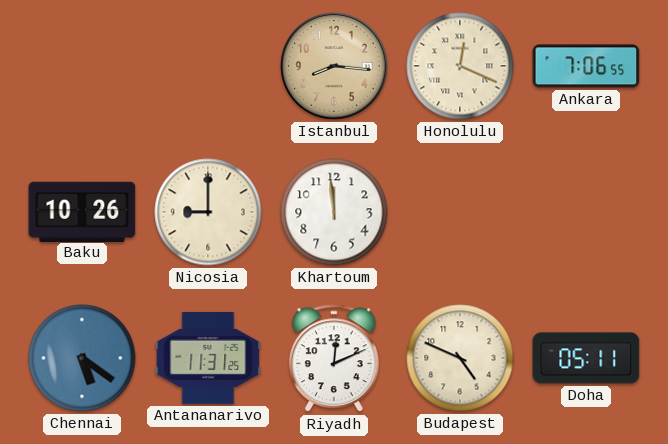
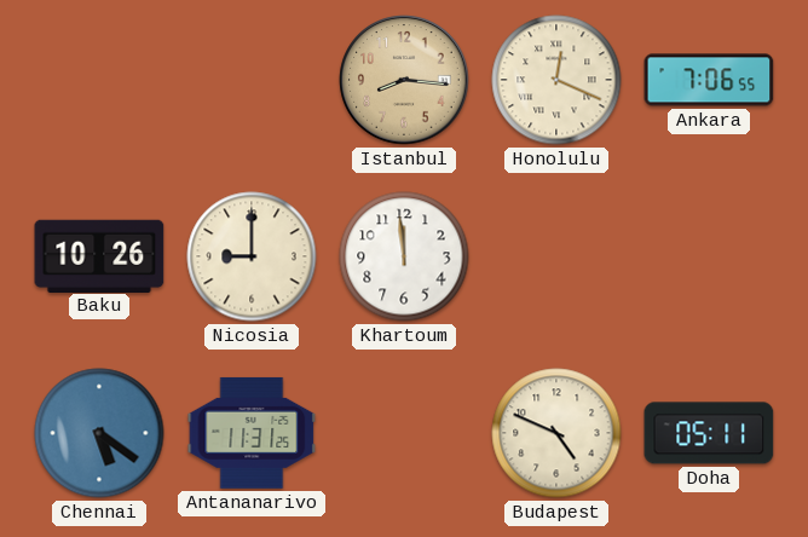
Riyadh: 12:11 -> none (334, 359)
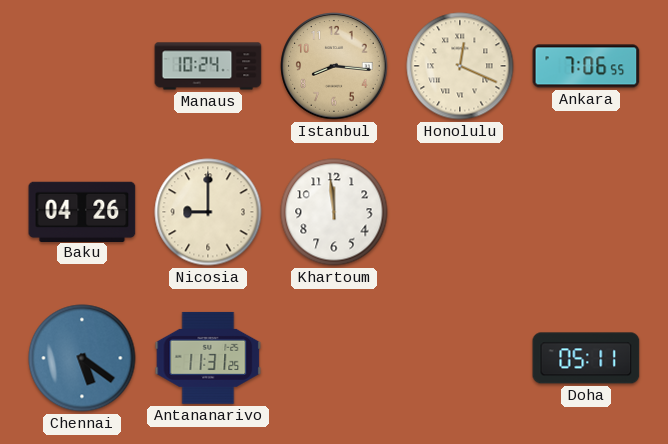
Manaus: none -> 10:24 (208, 66)
Baku: 10:26 -> 04:26 (82, 211)
Budapest: 4:49 -> none (556, 433)
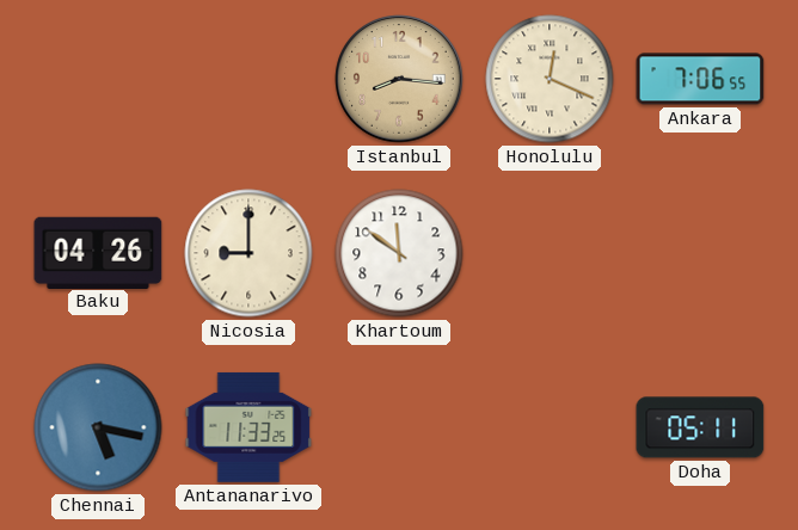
Manaus: 10:24 -> none (208, 66)
Khartoum: 11:59 -> 11:51 (399, 253)
Chennai: 5:21 -> 5:17 (98, 427)
Antananarivo: 11:31 -> 11:33 (248, 427)
